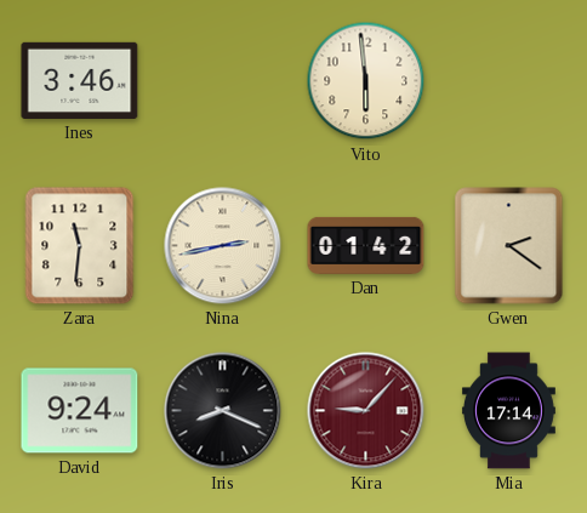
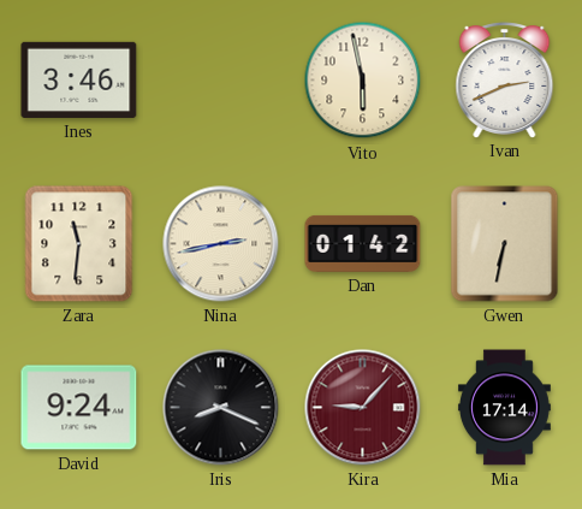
Vito: 5:59 -> 5:58 (363, 81)
Ivan: none -> 2:41 (505, 81)
Gwen: 2:21 -> 6:32 (505, 244)
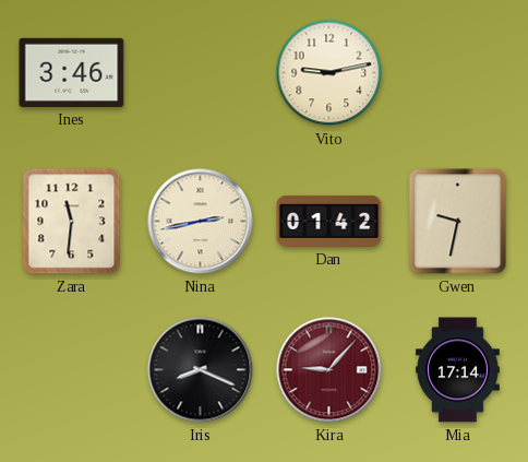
Vito: 5:58 -> 9:13 (329, 73)
Ivan: 2:41 -> none (505, 81)
Gwen: 6:32 -> 9:32 (458, 222)
David: 9:24 -> none (79, 408)
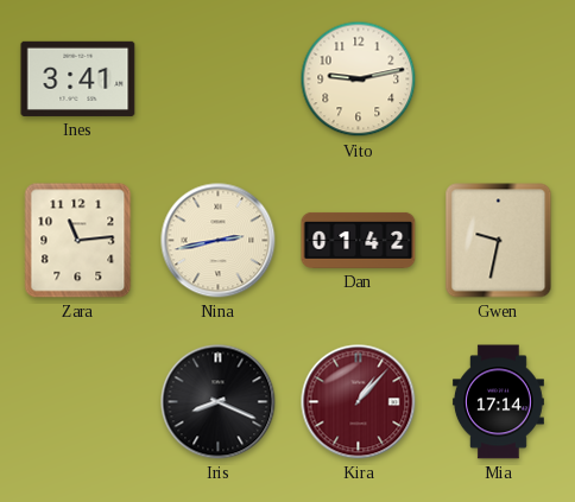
Ines: 3:46 -> 3:41 (78, 78)
Zara: 11:31 -> 11:14 (78, 241)
Kira: 9:07 -> 1:07 (359, 402)
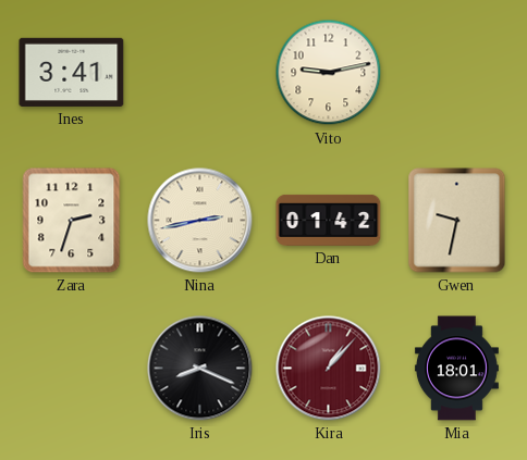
Zara: 11:14 -> 2:33 (72, 221)
Mia: 17:14 -> 18:01 (456, 369)
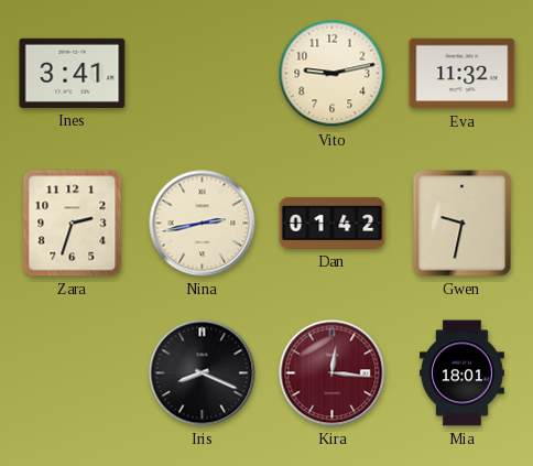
Eva: none -> 11:32 (463, 74)
Kira: 1:07 -> 12:16 (333, 373)
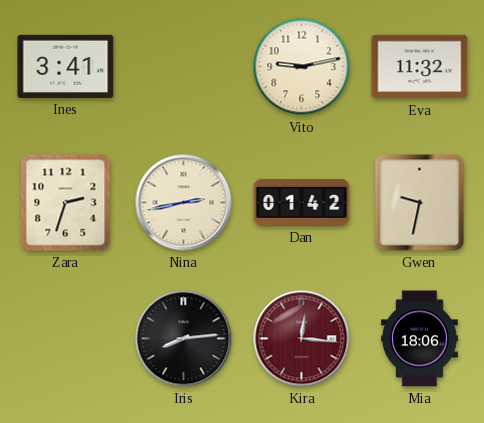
Iris: 8:19 -> 8:14 (184, 339)
Mia: 18:01 -> 18:06 (419, 339)
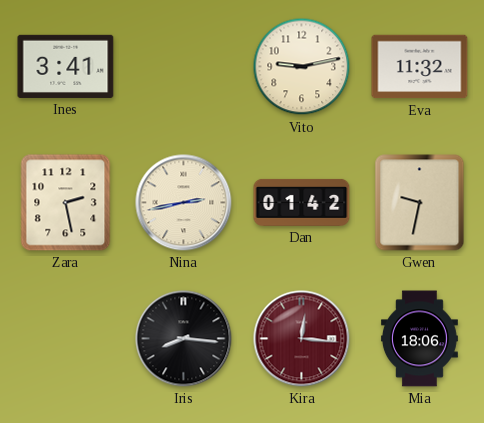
Zara: 2:33 -> 2:28 (66, 203)
Iris: 8:14 -> 8:16 (184, 339)
